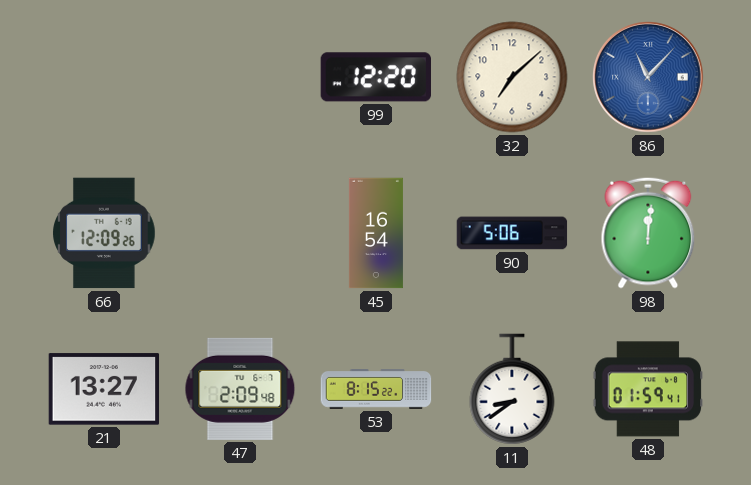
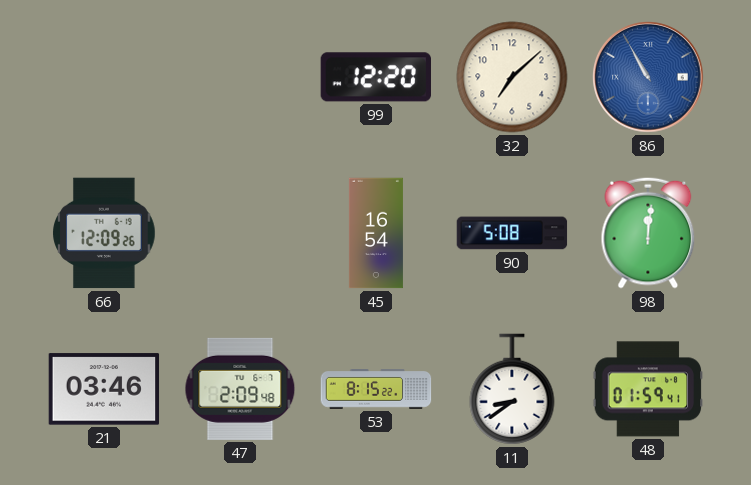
86: 11:07 -> 10:55 (648, 77)
90: 5:06 -> 5:08 (512, 233)
21: 13:27 -> 03:46 (104, 389)
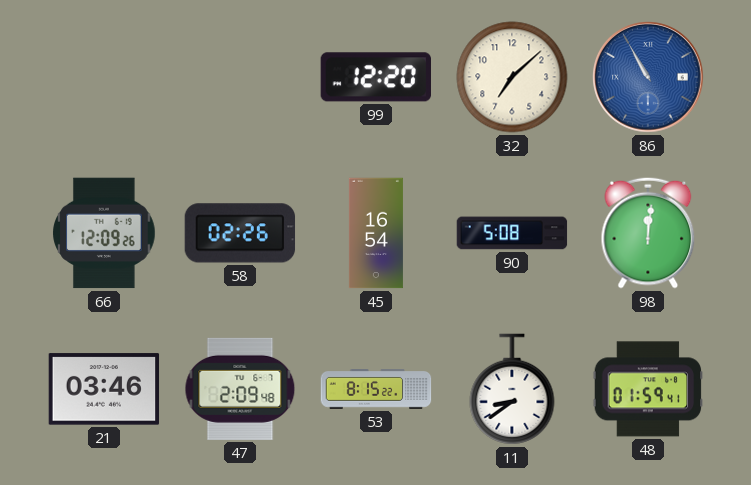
58: none -> 02:26 (240, 233)
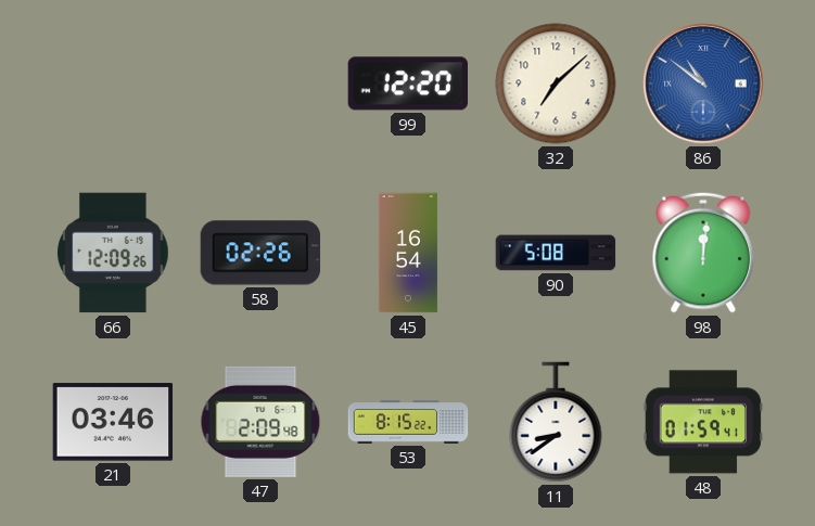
86: 10:55 -> 10:51 (703, 84)
